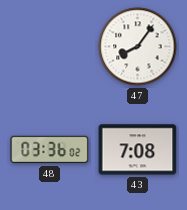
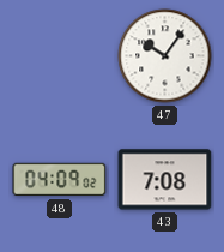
47: 8:06 -> 10:06 (165, 56)
48: 03:36 -> 04:09 (60, 180)
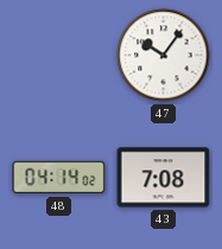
48: 04:09 -> 04:14 (59, 178)
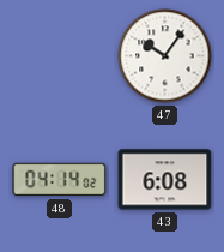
43: 7:08 -> 6:08 (165, 180)
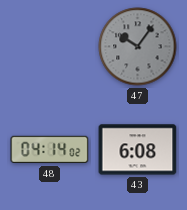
47 dial: white -> grey (138, 47)
